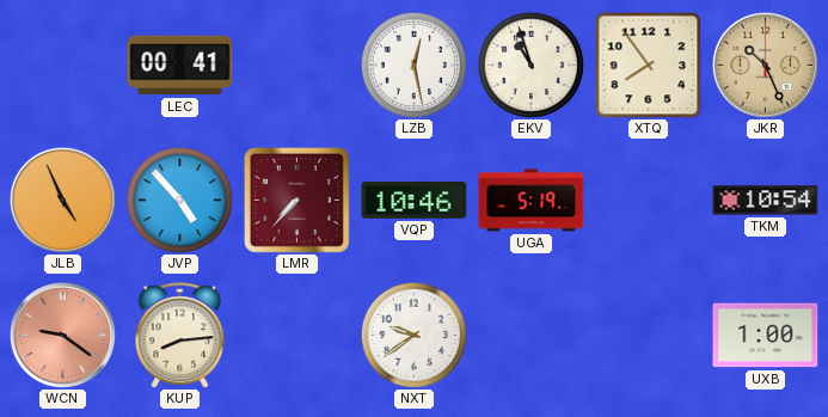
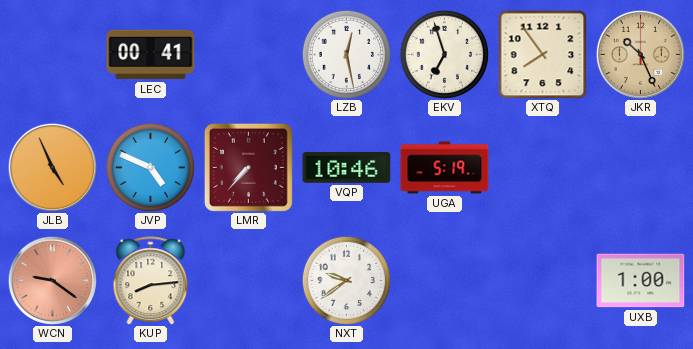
EKV: 10:57 -> 6:57 (444, 54)
JVP: 4:53 -> 4:49 (150, 167)
TKM: 10:54 -> none (766, 201)
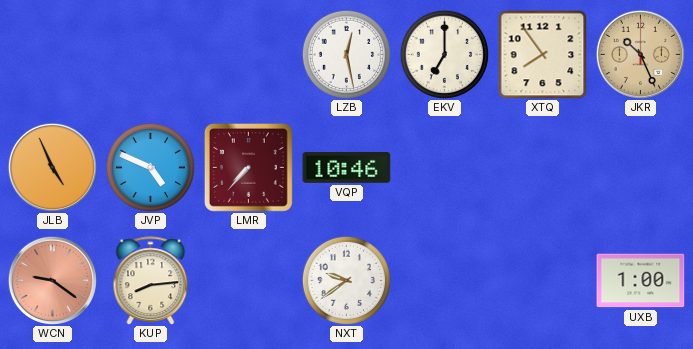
LEC: 00:41 -> none (151, 55)
EKV: 6:57 -> 7:00 (444, 54)
UGA: 5:19 -> none (445, 168)
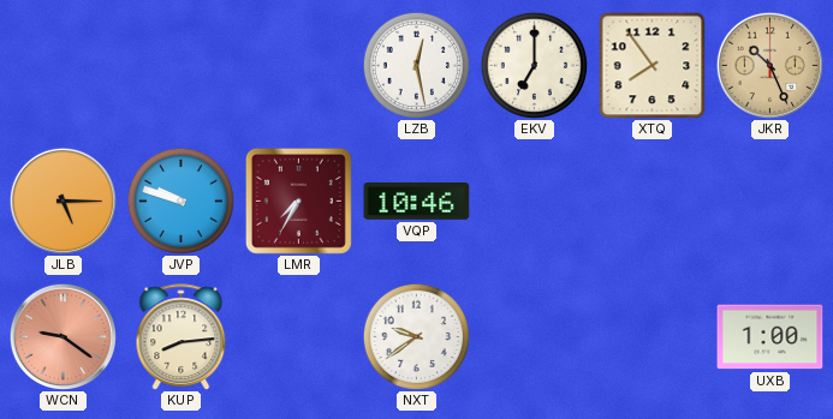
JLB: 4:56 -> 5:15 (63, 200)
JVP: 4:49 -> 9:48 (180, 200)
LMR: 7:37 -> 7:35 (298, 200)
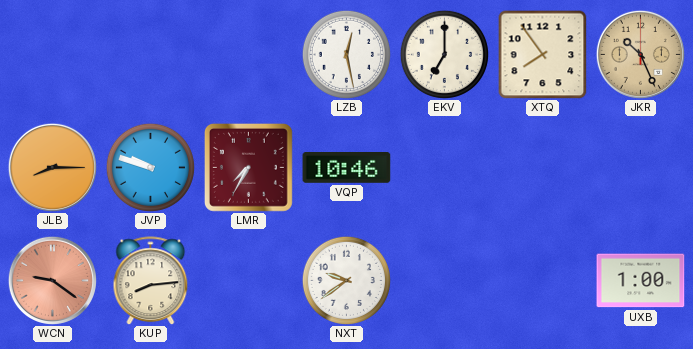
JLB: 5:15 -> 8:15 (52, 167)
